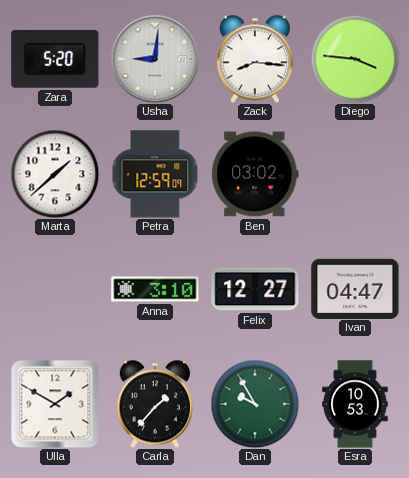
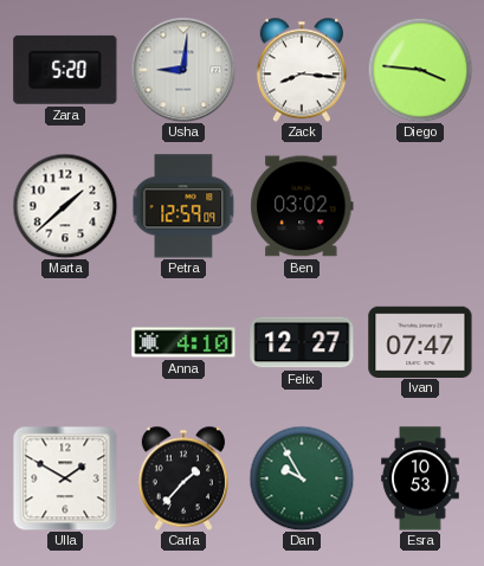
Anna: 3:10 -> 4:10 (183, 342)
Ivan: 04:47 -> 07:47 (420, 341)
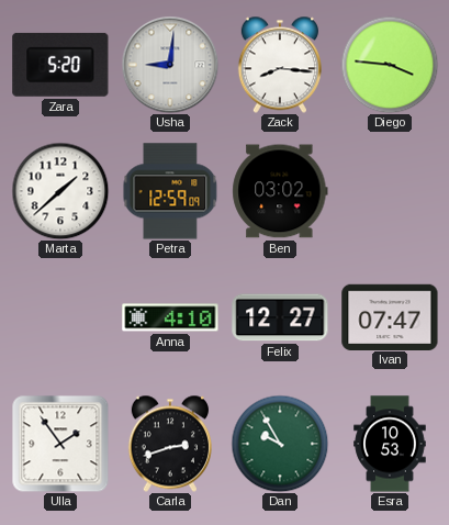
Ulla: 1:50 -> 1:54 (60, 444)
Carla: 1:37 -> 2:42 (170, 444)
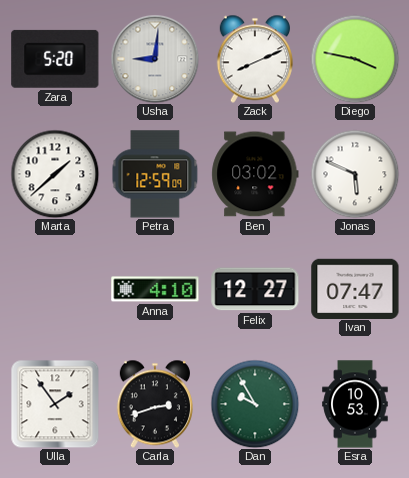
Zack: 8:16 -> 8:11 (255, 59)
Diego: 3:46 -> 3:47 (355, 59)
Jonas: none -> 5:49 (355, 174)
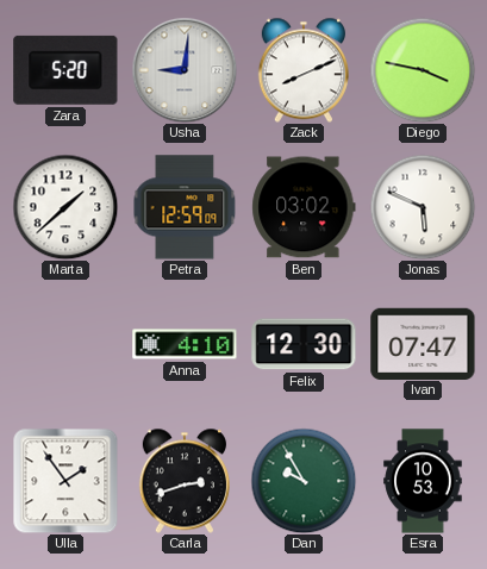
Felix: 12:27 -> 12:30 (304, 344)
